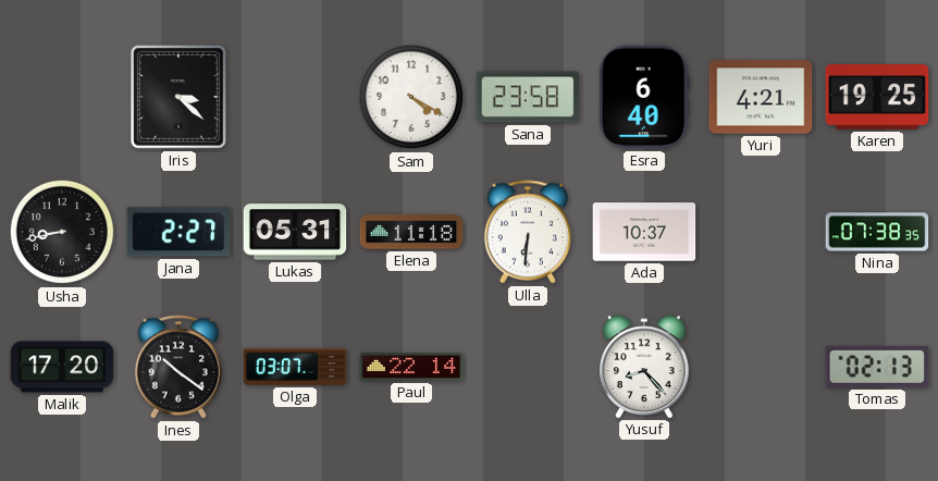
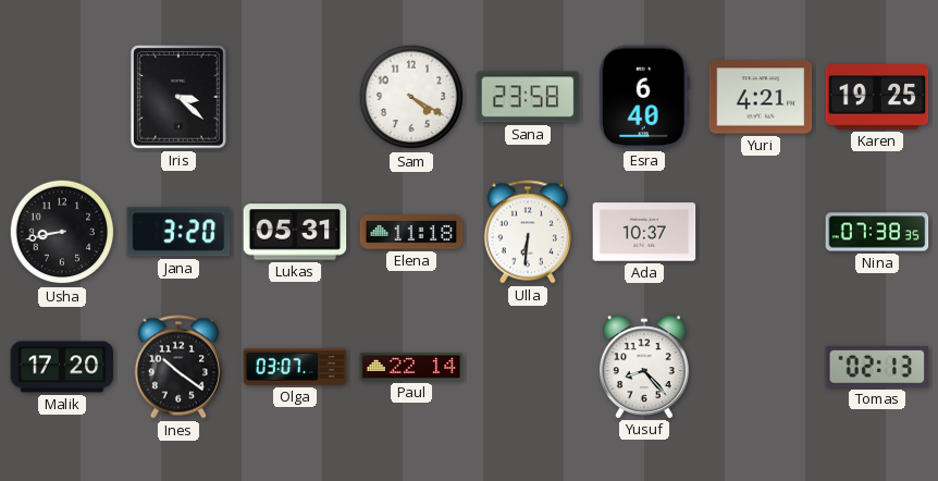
Jana: 2:27 -> 3:20 (178, 232)
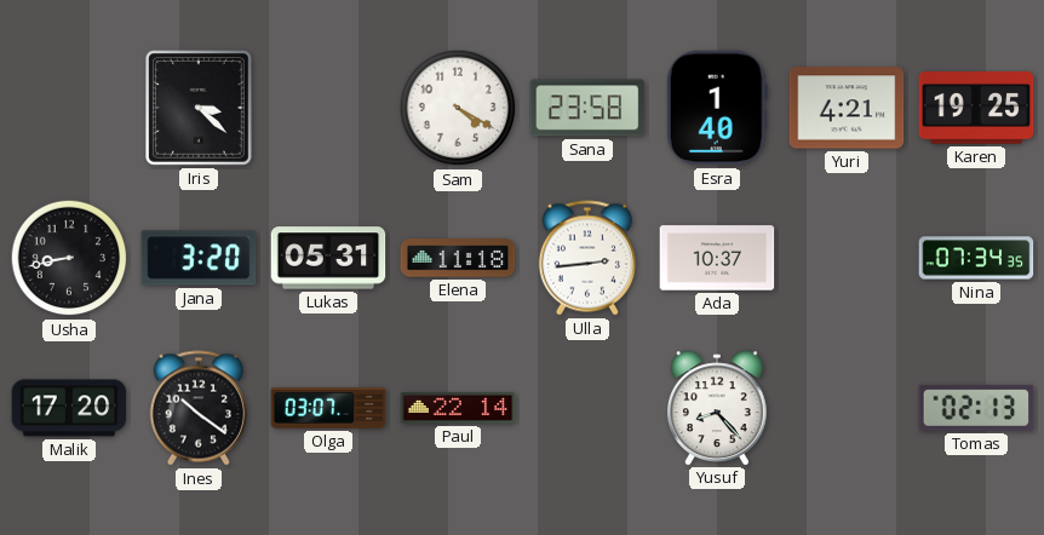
Esra: 6:40 -> 1:40 (717, 108)
Ulla: 6:31 -> 2:44 (587, 258)
Nina: 07:38 -> 07:34 (976, 258)
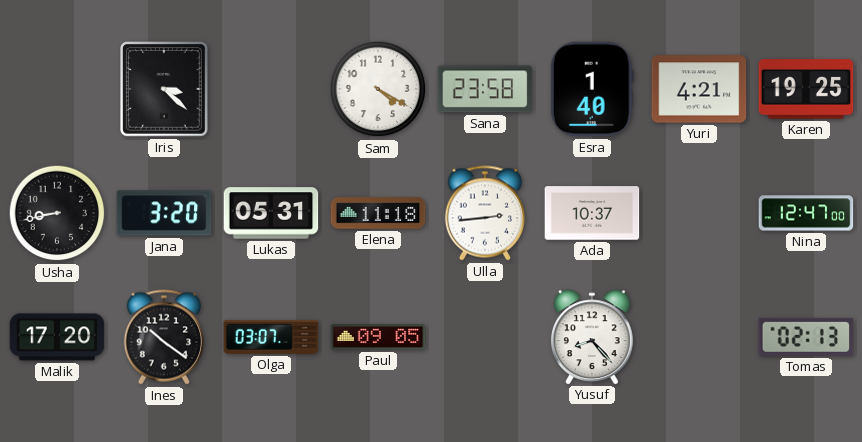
Nina: 07:34 -> 12:47 (806, 213)
Paul: 22:14 -> 09:05 (378, 337)
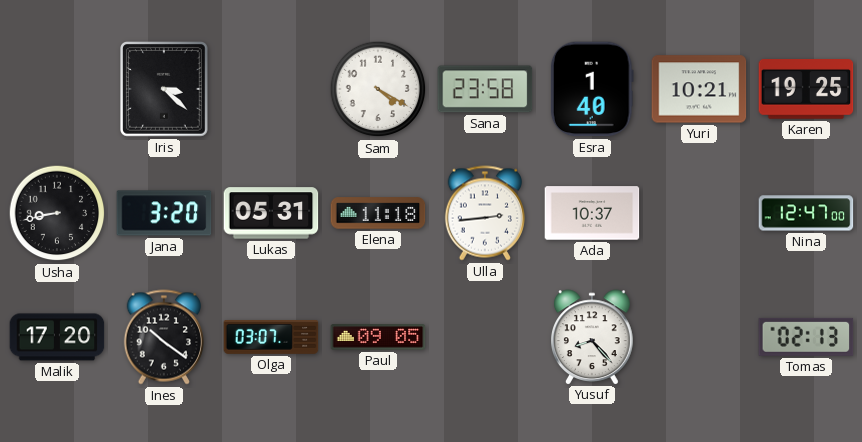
Yuri: 4:21 -> 10:21 (699, 89)
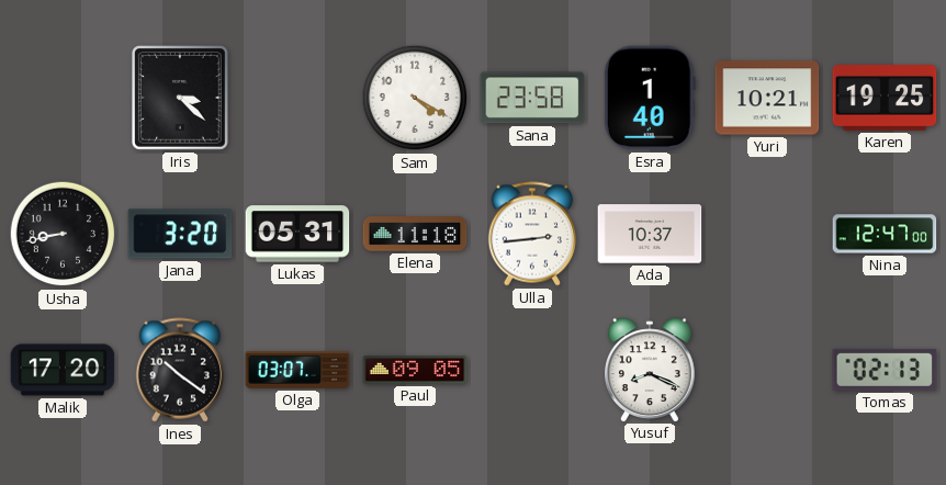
Yusuf: 8:23 -> 8:19 (651, 370)
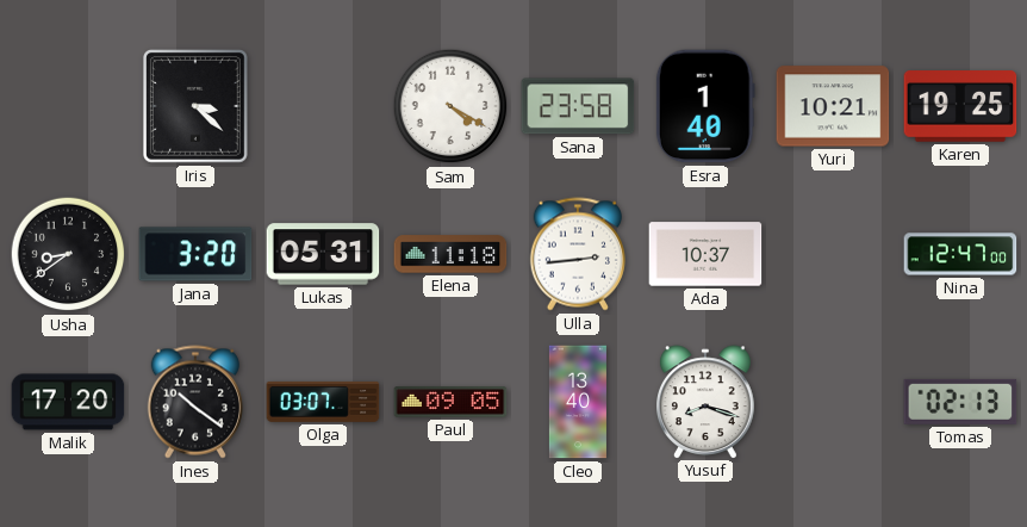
Usha: 8:43 -> 8:39 (68, 254)
Cleo: none -> 13:40 (578, 402)
Yusuf: 8:19 -> 8:18 (707, 402)
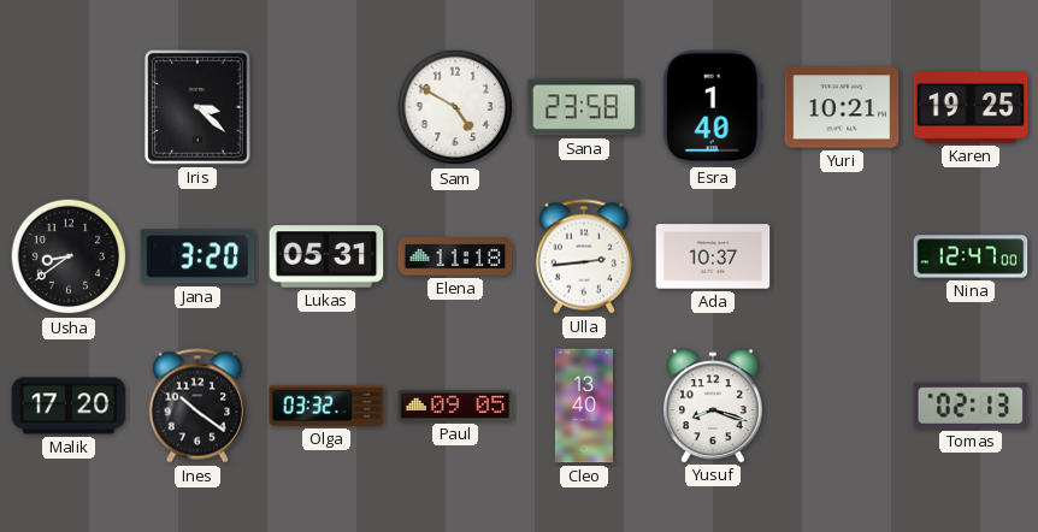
Sam: 4:20 -> 4:50 (455, 107)
Olga: 03:07 -> 03:32 (326, 406)
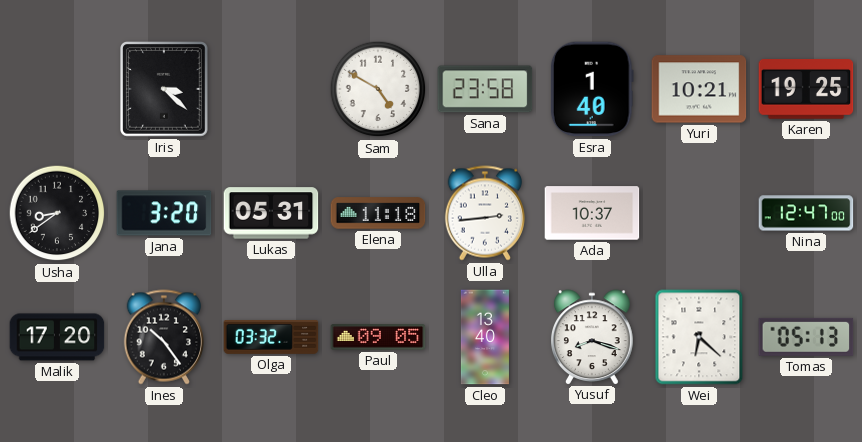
Ines: 10:21 -> 10:24 (164, 337)
Wei: none -> 6:22 (699, 337)
Tomas: 02:13 -> 05:13 (806, 337)
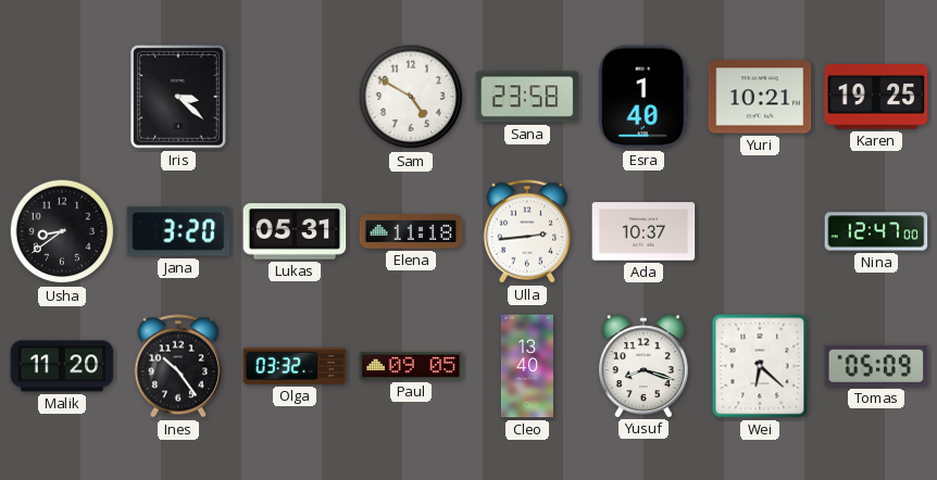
Malik: 17:20 -> 11:20 (62, 366)
Tomas: 05:13 -> 05:09 (876, 366)
